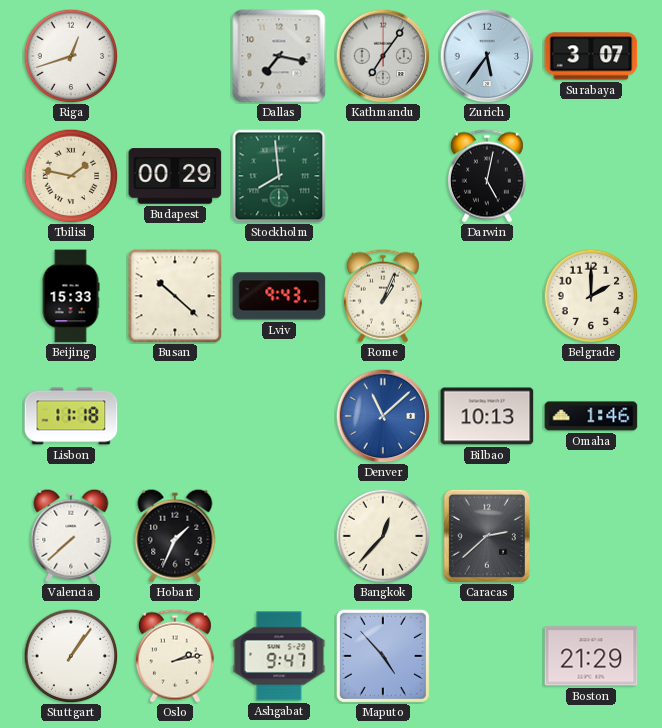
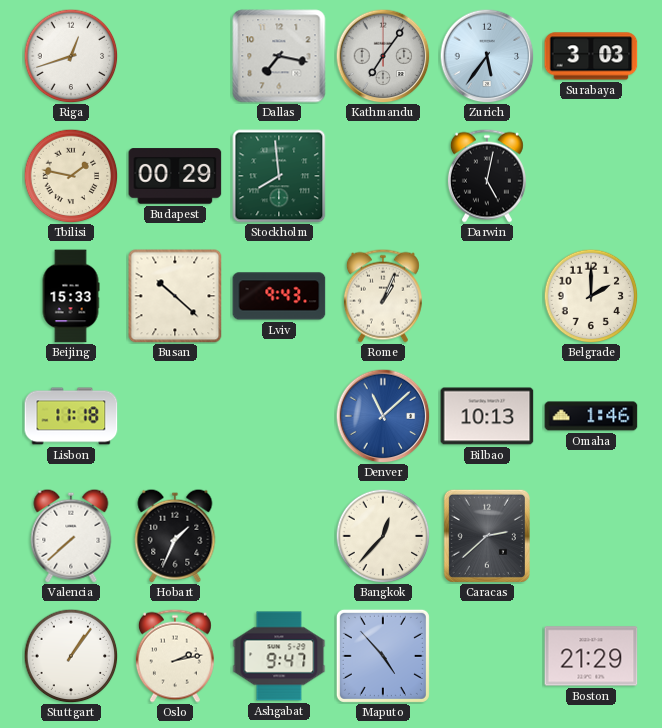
Surabaya: 3:07 -> 3:03 (591, 56)
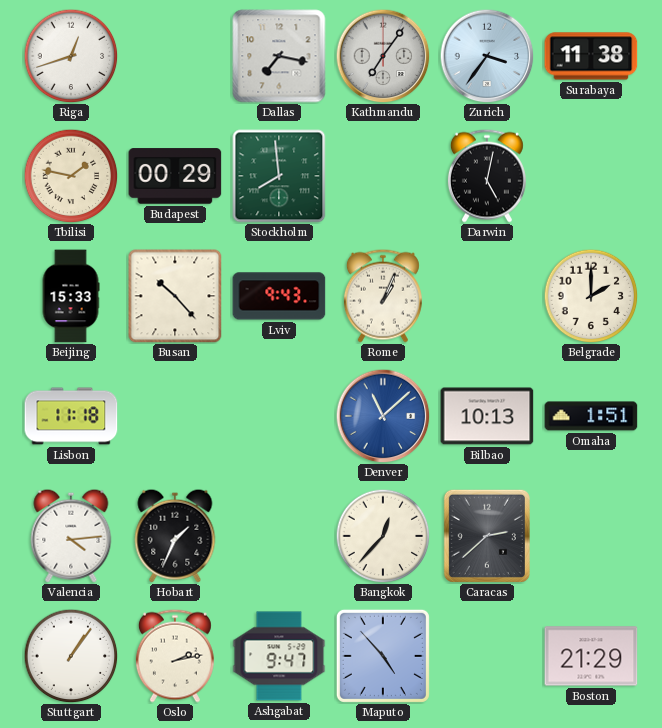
Zurich: 5:36 -> 3:36 (487, 56)
Surabaya: 3:03 -> 11:38 (591, 56)
Busan: 10:22 -> 10:23 (175, 296)
Omaha: 1:46 -> 1:51 (591, 416)
Valencia: 7:38 -> 4:14 (71, 536)
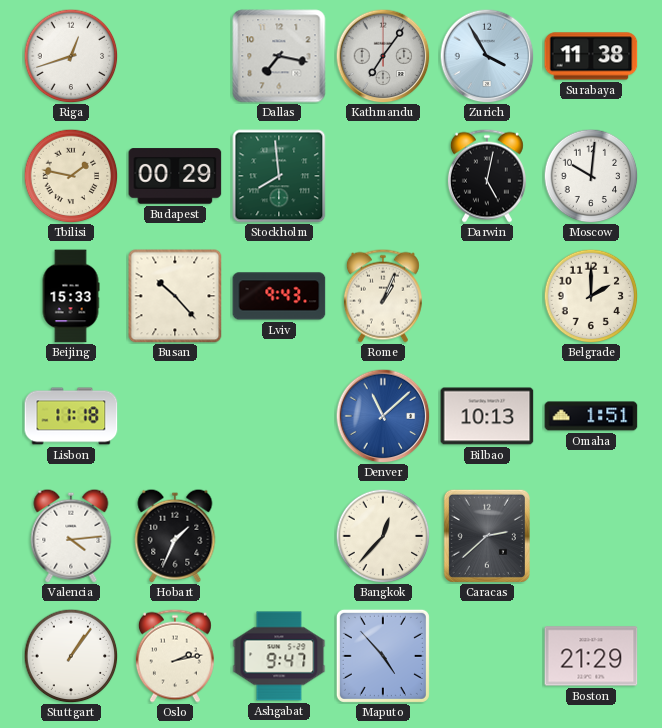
Zurich: 3:36 -> 3:55 (487, 56)
Moscow: none -> 10:01 (591, 176)
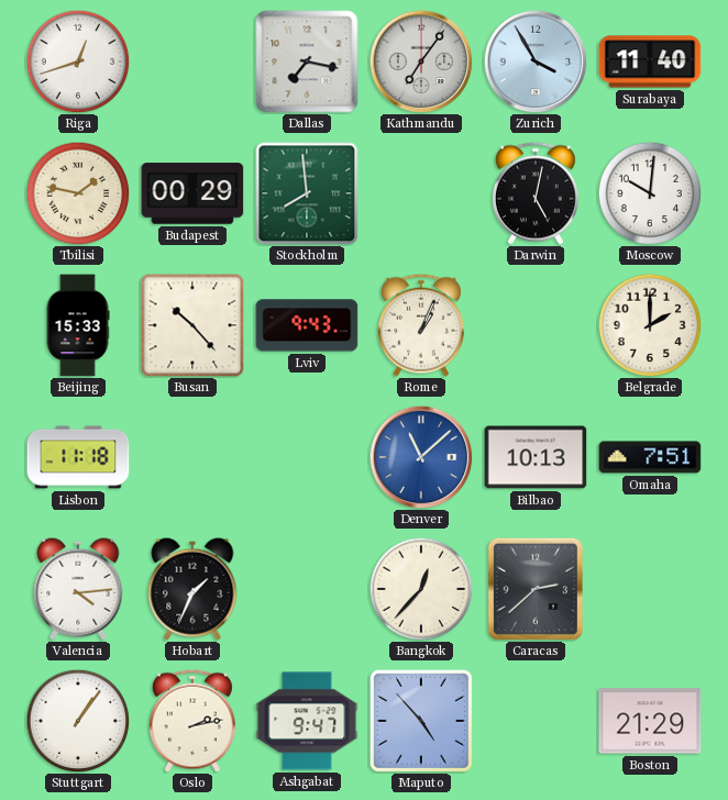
Surabaya: 11:38 -> 11:40 (650, 62)
Omaha: 1:51 -> 7:51 (650, 457)
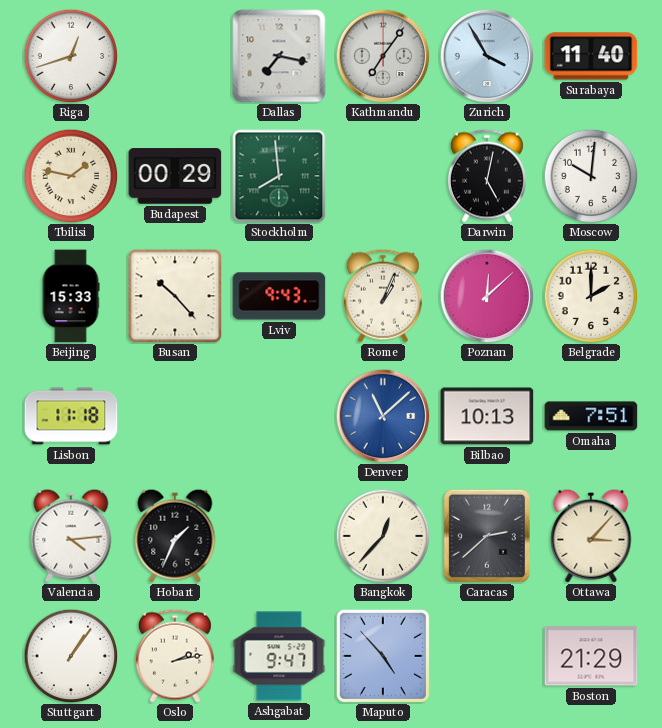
Poznan: none -> 12:08 (487, 296)
Ottawa: none -> 3:07 (591, 536)
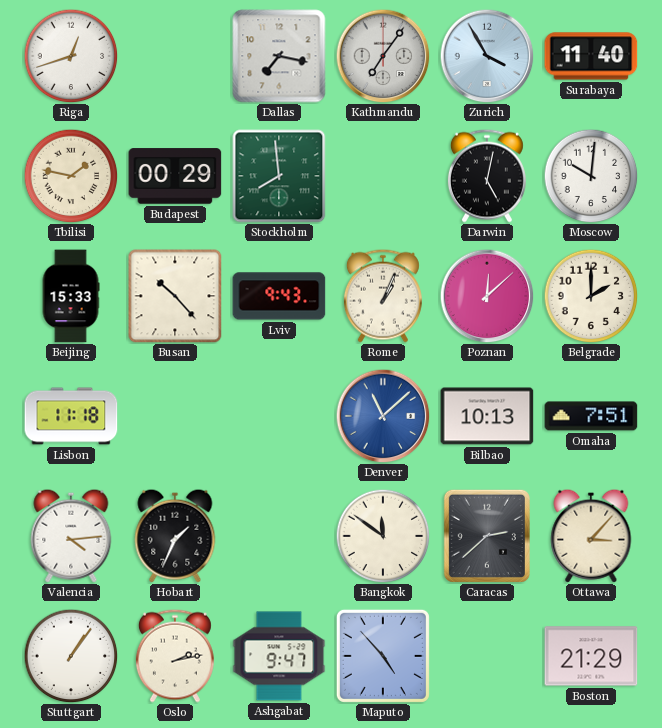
Bangkok: 12:37 -> 11:51 (383, 536)
